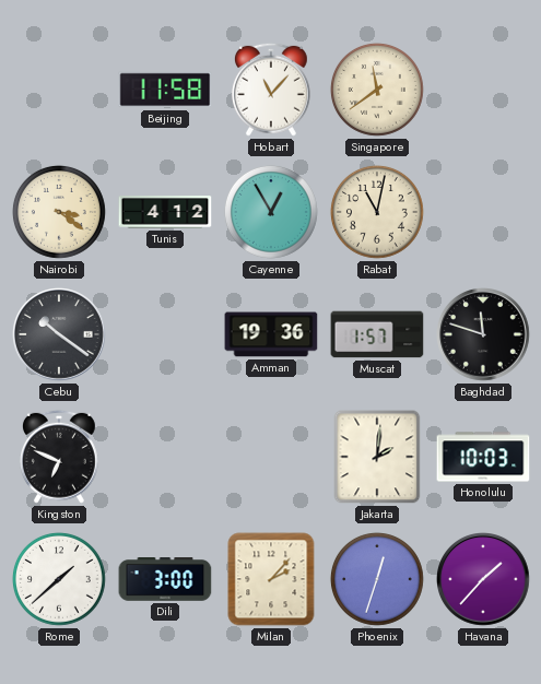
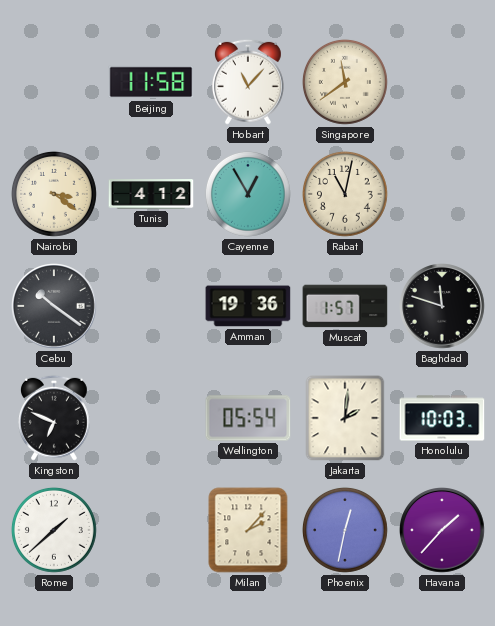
Wellington: none -> 05:54 (248, 418)
Dili: 3:00 -> none (165, 579)
Phoenix: 12:33 -> 12:32 (345, 530)
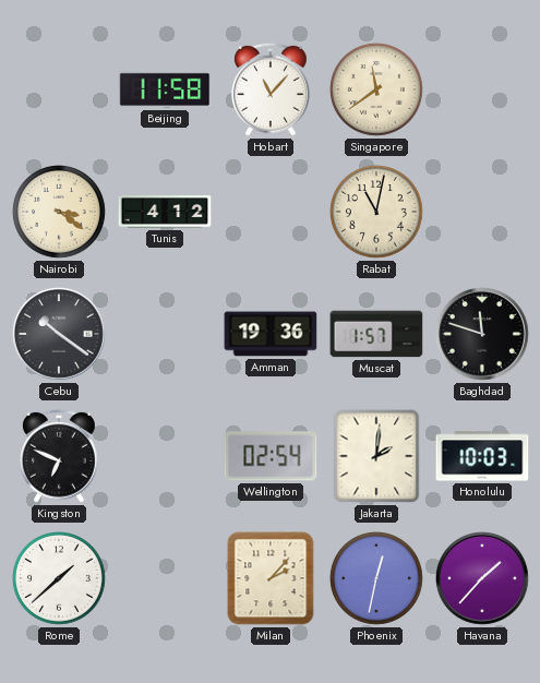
Cayenne: 12:55 -> none (248, 194)
Wellington: 05:54 -> 02:54 (271, 456)
